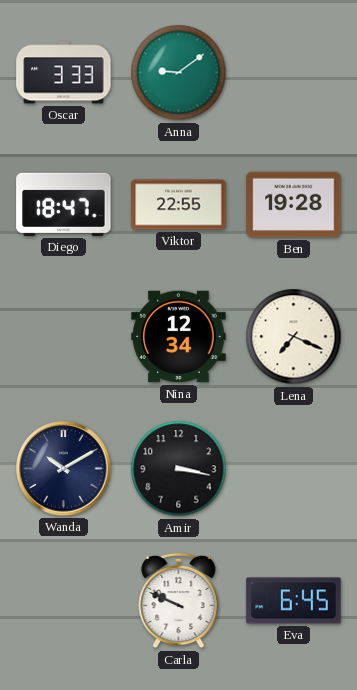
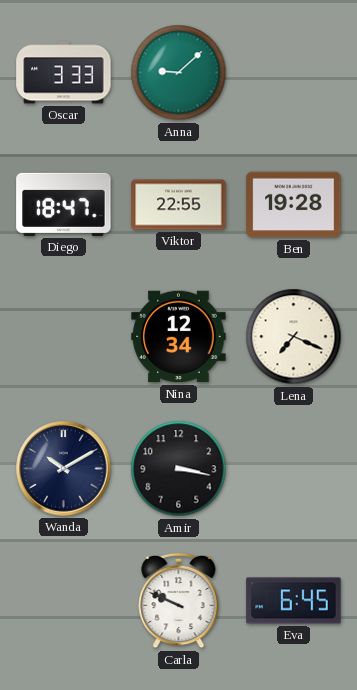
Anna: 9:09 -> 9:08 (179, 73)
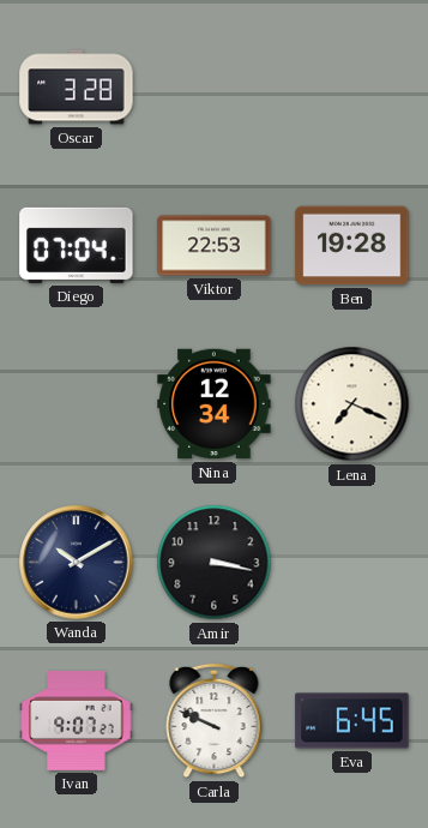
Oscar: 3:33 -> 3:28 (77, 88)
Anna: 9:08 -> none (179, 73)
Diego: 18:47 -> 07:04 (77, 245)
Viktor: 22:55 -> 22:53 (215, 246)
Ivan: none -> 9:07 (77, 721)
